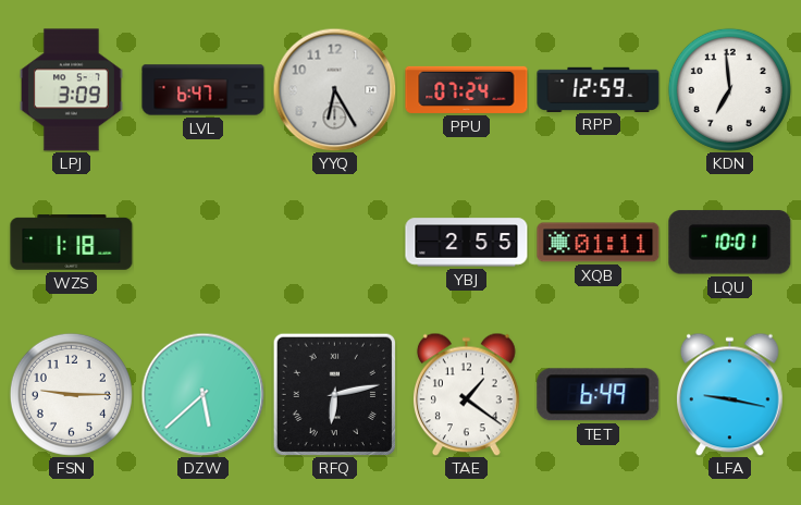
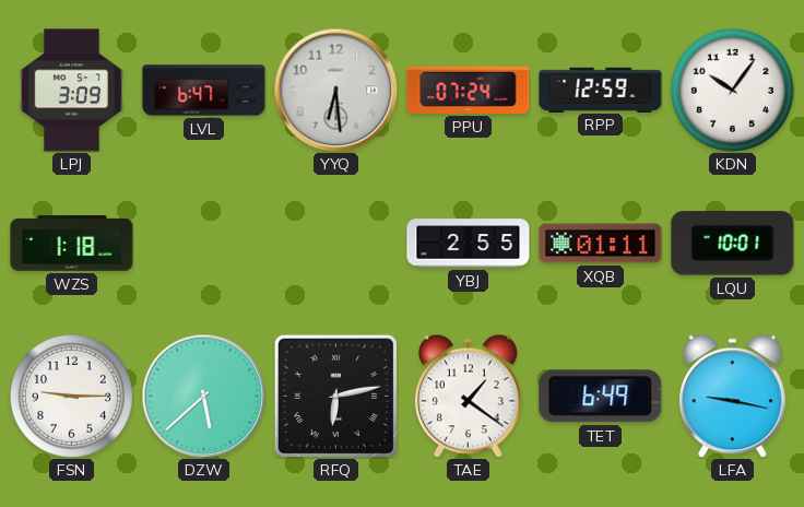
YYQ: 6:25 -> 6:29 (335, 90)
KDN: 6:59 -> 10:06 (732, 90)
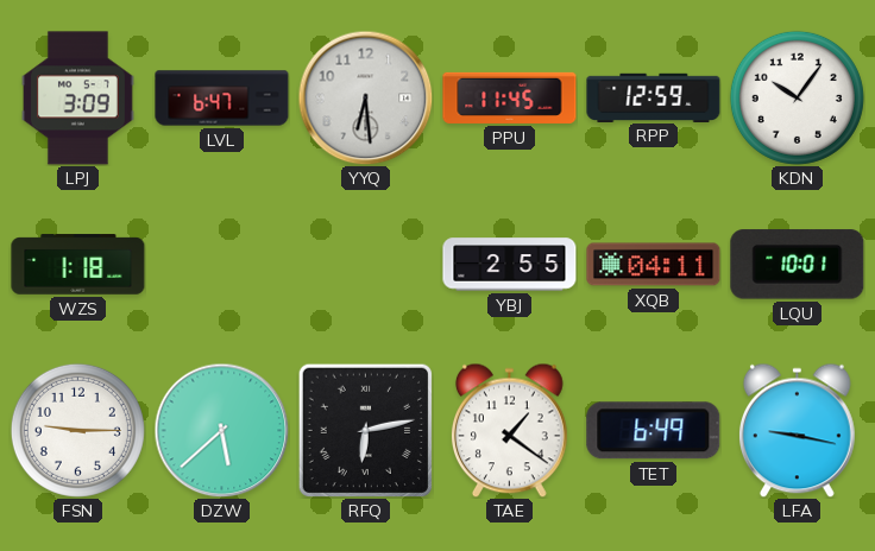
PPU: 07:24 -> 11:45 (510, 97)
XQB: 01:11 -> 04:11 (654, 265)
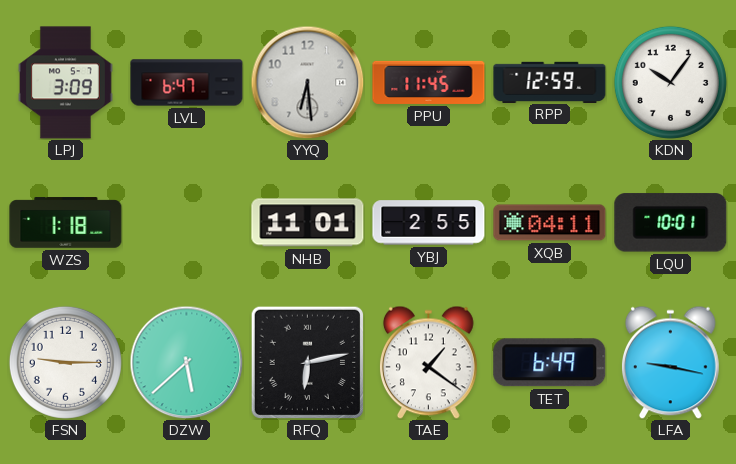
NHB: none -> 11:01 (308, 223)
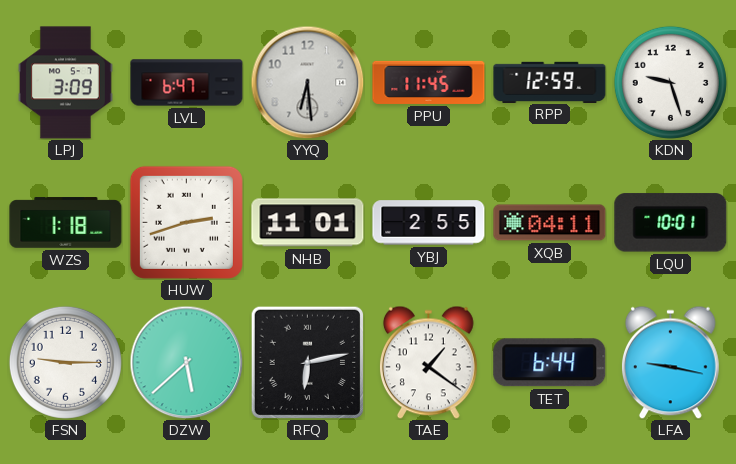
KDN: 10:06 -> 9:27 (670, 82)
HUW: none -> 2:42 (186, 222)
TET: 6:49 -> 6:44 (550, 363)
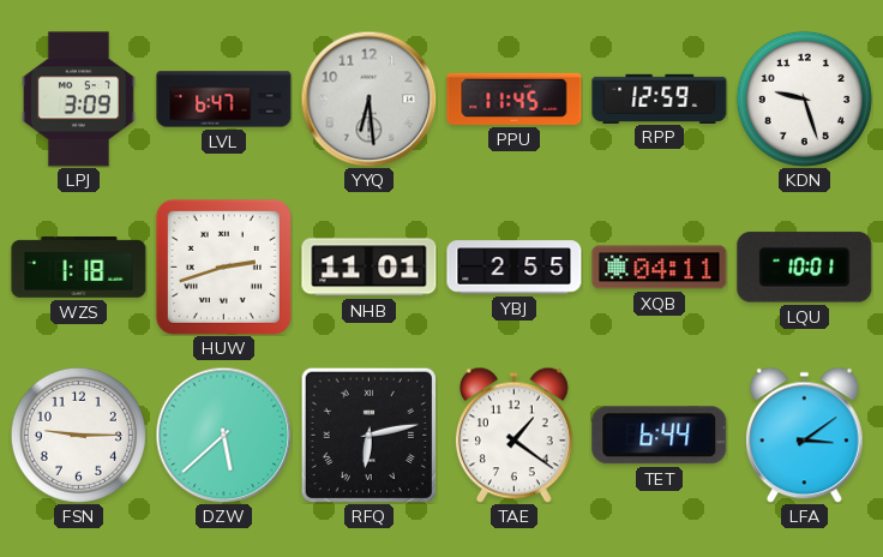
LFA: 9:17 -> 3:09 (804, 435)
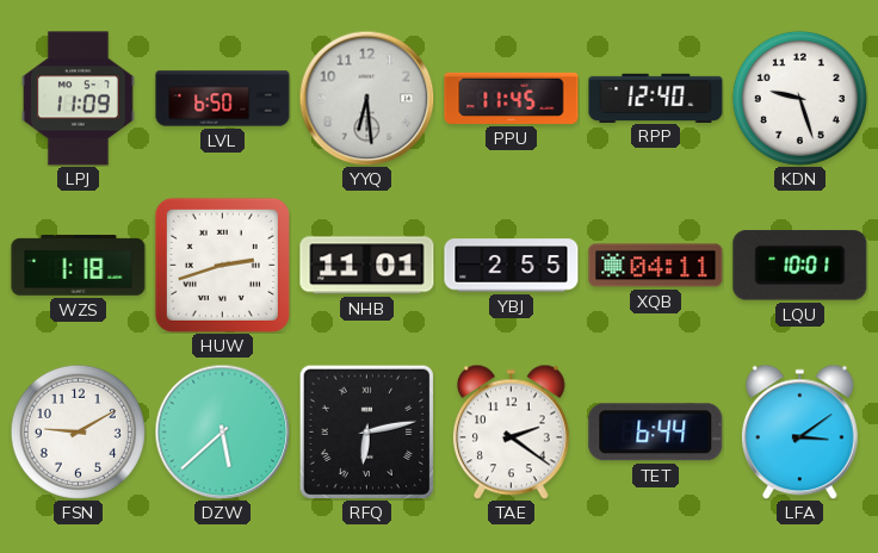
LPJ: 3:09 -> 11:09 (78, 99)
LVL: 6:47 -> 6:50 (223, 99)
RPP: 12:59 -> 12:40 (656, 98)
FSN: 9:15 -> 9:10 (78, 431)
TAE: 1:21 -> 2:21 (511, 431)
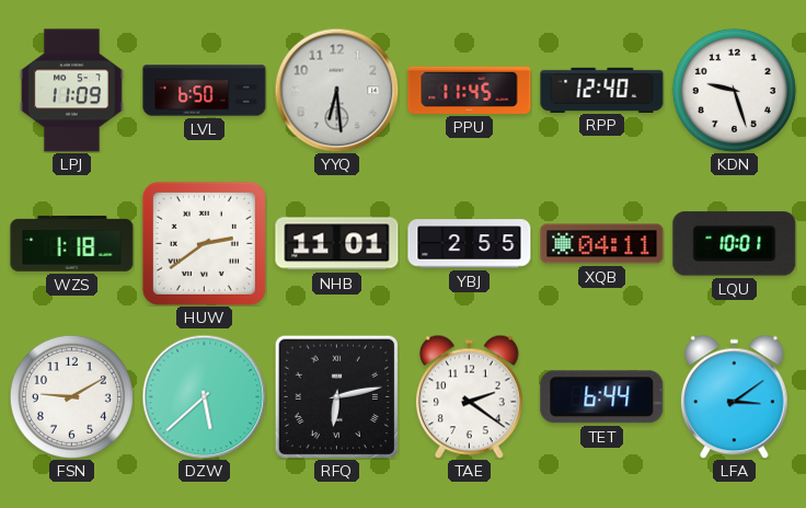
HUW: 2:42 -> 2:39 (204, 243)
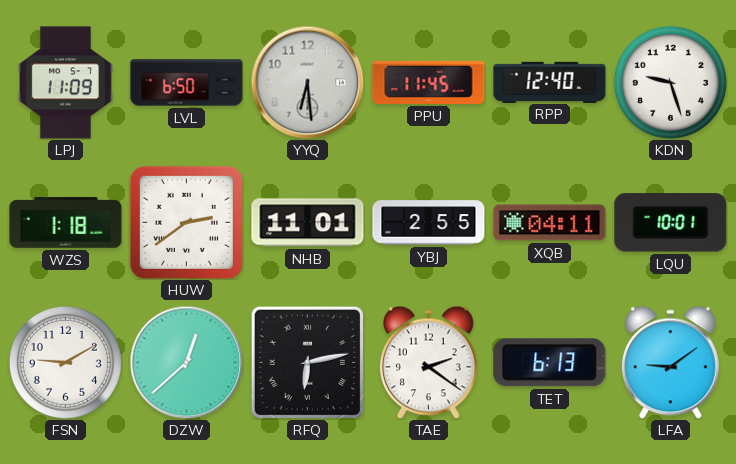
DZW: 5:38 -> 12:38 (186, 362)
TET: 6:44 -> 6:13 (550, 363)
LFA: 3:09 -> 9:09 (670, 362)
